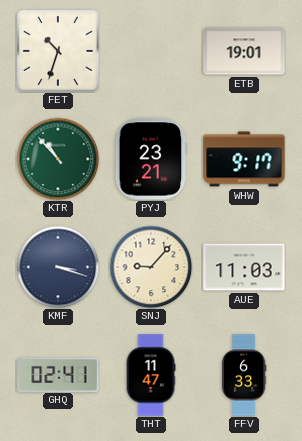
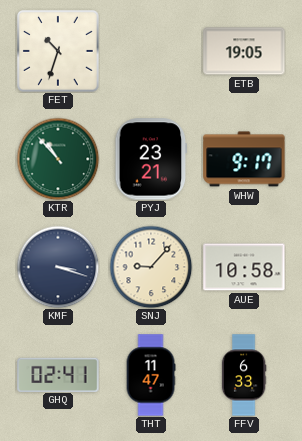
ETB: 19:01 -> 19:05 (244, 51)
AUE: 11:03 -> 10:58 (244, 267)
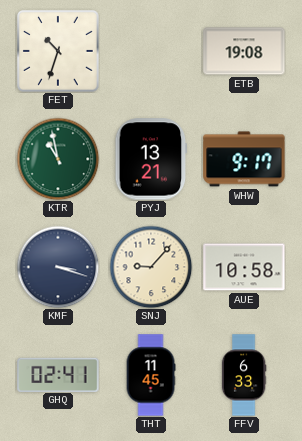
ETB: 19:05 -> 19:08 (244, 51)
KTR: 10:53 -> 10:58 (58, 159)
PYJ: 23:21 -> 13:21 (151, 159)
THT: 11:47 -> 11:45 (151, 375)
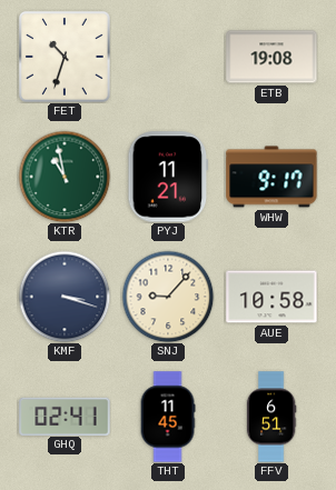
PYJ: 13:21 -> 11:21 (168, 177)
FFV: 6:33 -> 6:51 (271, 417)
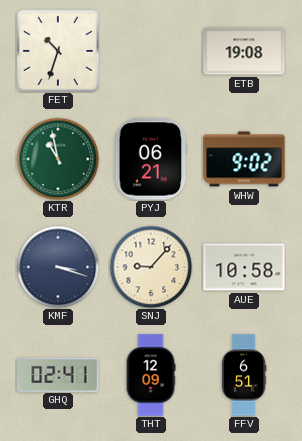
PYJ: 11:21 -> 06:21 (151, 159)
WHW: 9:17 -> 9:02 (244, 159)
THT: 11:45 -> 12:09 (151, 375)
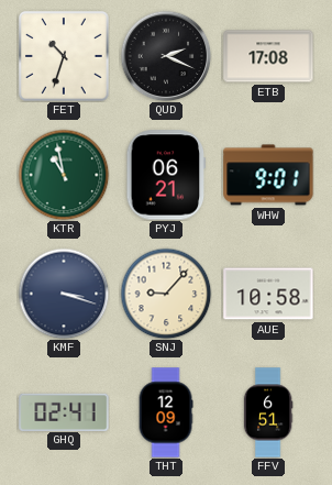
QUD: none -> 2:19 (166, 56)
ETB: 19:08 -> 17:08 (268, 56)
WHW: 9:02 -> 9:01 (268, 175)
